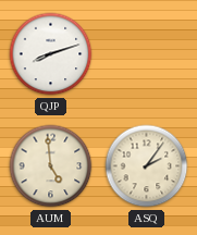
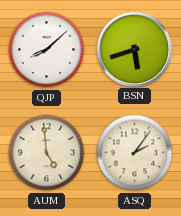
QJP: 8:12 -> 8:08 (47, 50)
BSN: none -> 5:42 (134, 49)
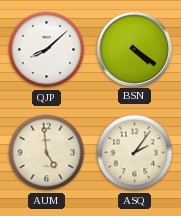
BSN: 5:42 -> 4:21 (134, 49)
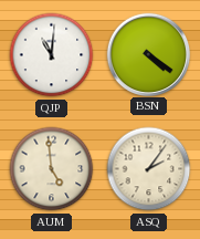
QJP: 8:08 -> 11:01 (52, 55)
